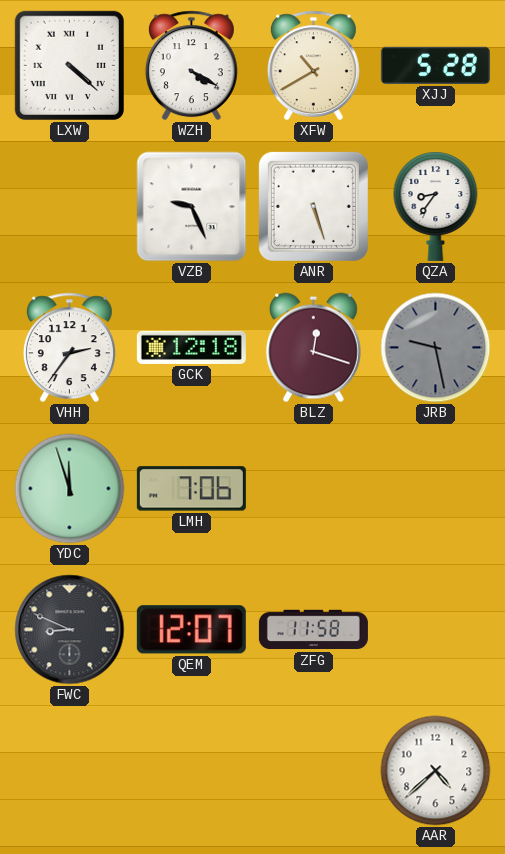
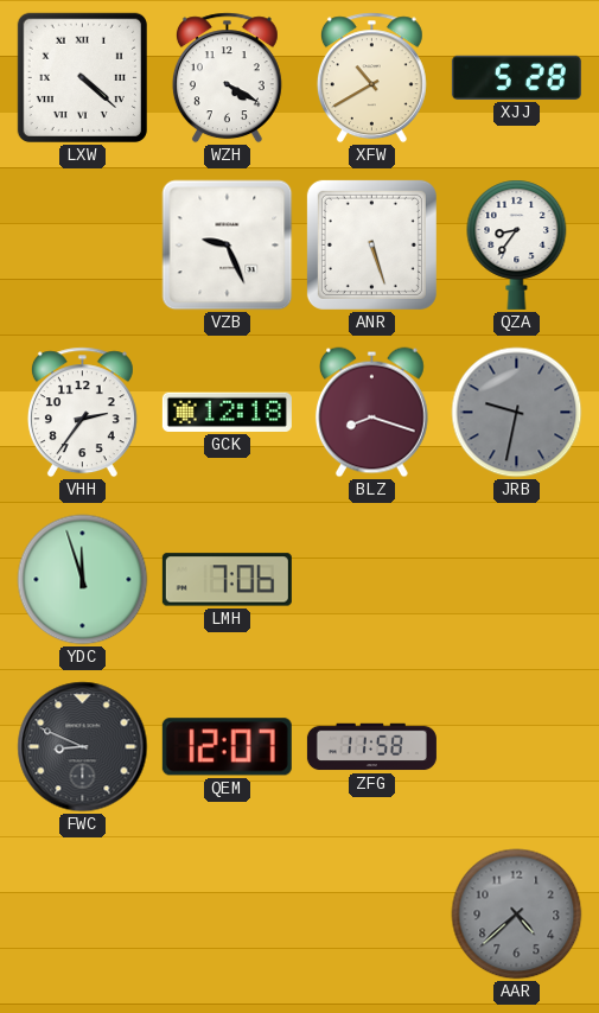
BLZ: 12:18 -> 8:18 (371, 413)
JRB: 9:28 -> 9:32 (517, 413)
AAR dial: white -> grey (517, 915)
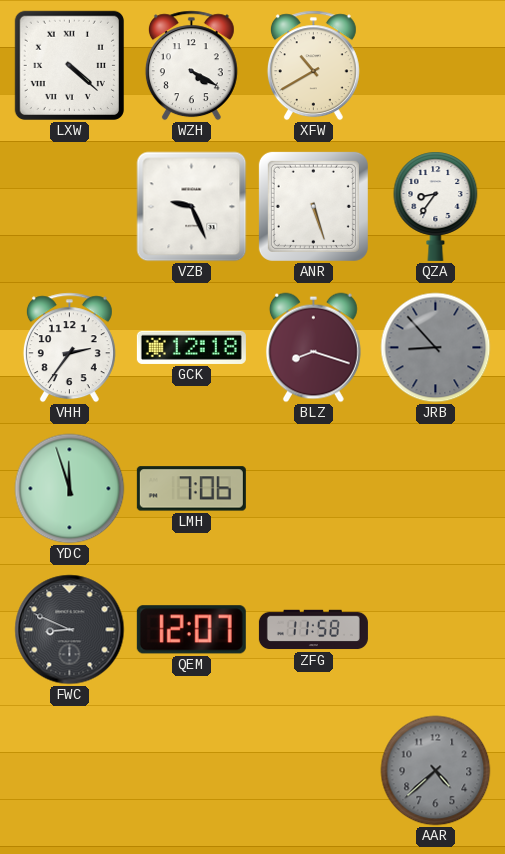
XJJ: 5:28 -> none (516, 77)
JRB: 9:32 -> 8:53 (436, 348)
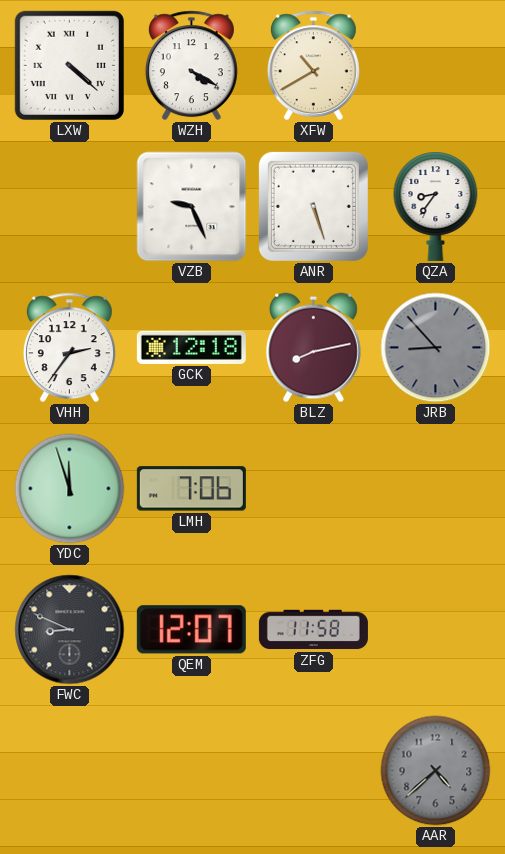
BLZ: 8:18 -> 8:13 (313, 348)
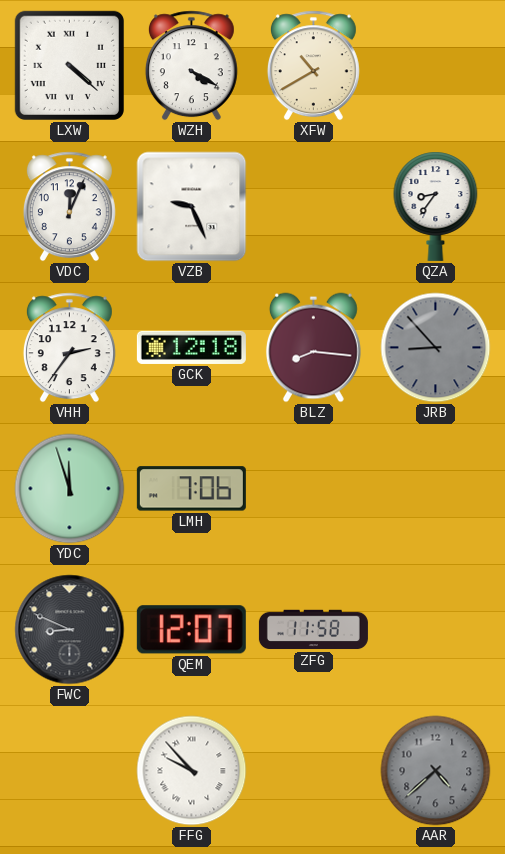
VDC: none -> 12:04 (69, 207)
ANR: 5:27 -> none (313, 206)
BLZ: 8:13 -> 8:16 (313, 348)
FFG: none -> 9:53 (192, 771)
